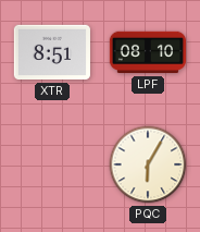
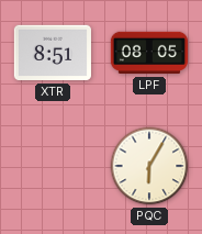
LPF: 08:10 -> 08:05 (148, 53)
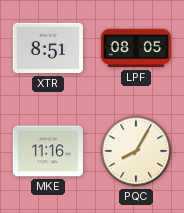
MKE: none -> 11:16 (47, 151)
PQC: 6:05 -> 8:05 (136, 151)
